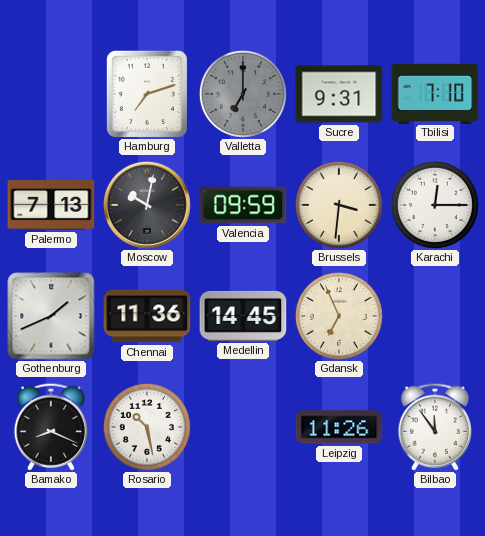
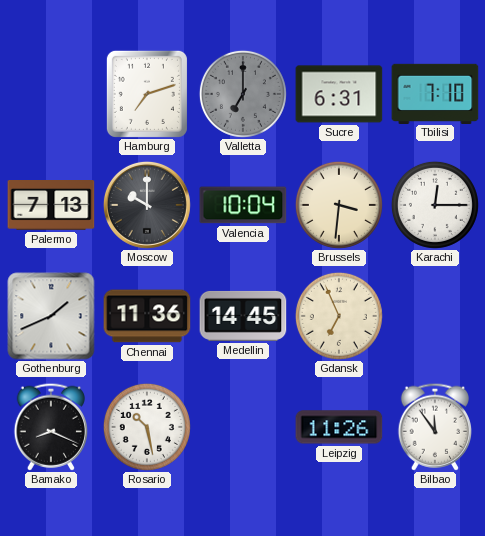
Sucre: 9:31 -> 6:31 (339, 94)
Moscow: 10:02 -> 10:00 (147, 205)
Valencia: 09:59 -> 10:04 (243, 205)
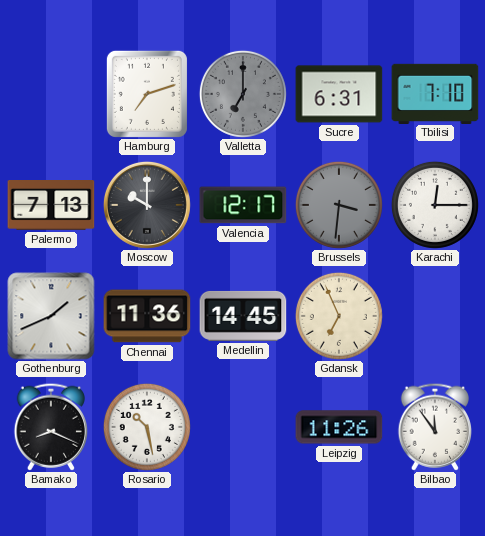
Valencia: 10:04 -> 12:17 (243, 205)
Brussels dial: cream -> grey (339, 205)
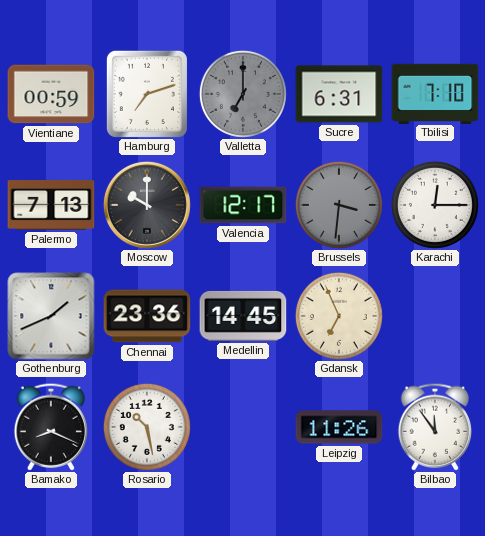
Vientiane: none -> 00:59 (51, 94)
Chennai: 11:36 -> 23:36 (147, 316)
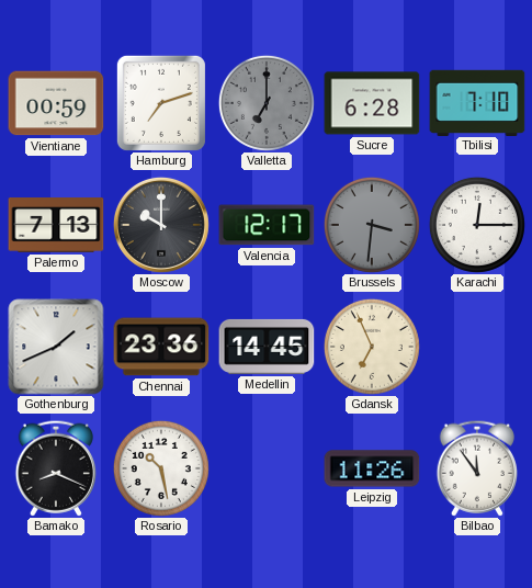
Sucre: 6:31 -> 6:28 (372, 103)
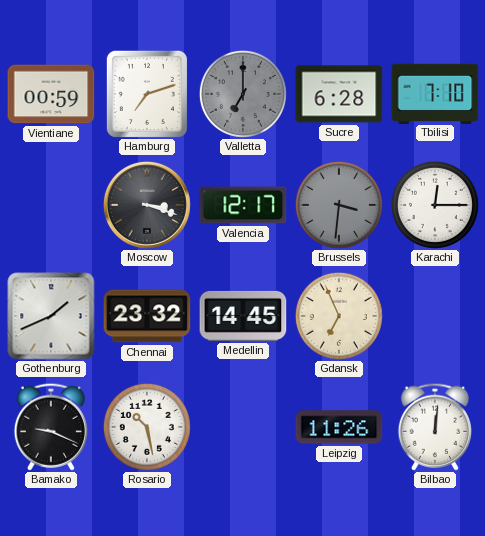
Palermo: 7:13 -> none (56, 226)
Moscow: 10:00 -> 3:18 (147, 205)
Chennai: 23:36 -> 23:32 (147, 316)
Bamako: 8:19 -> 9:19 (50, 427)
Bilbao: 11:54 -> 12:01 (434, 427)
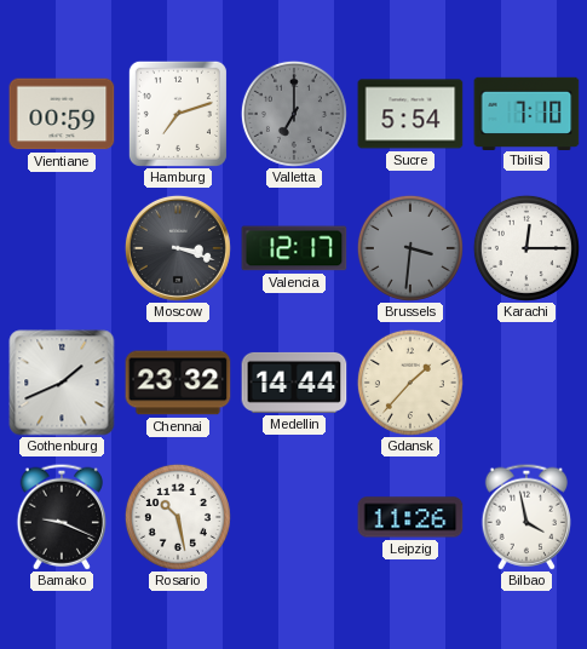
Sucre: 6:28 -> 5:54 (410, 114)
Medellin: 14:45 -> 14:44 (294, 383)
Gdansk: 6:56 -> 1:37 (410, 383)
Bilbao: 12:01 -> 3:58 (525, 517)
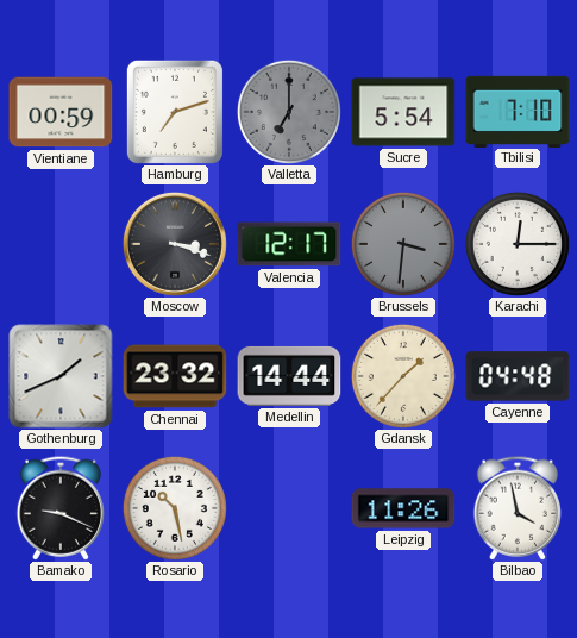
Cayenne: none -> 04:48 (518, 376)
